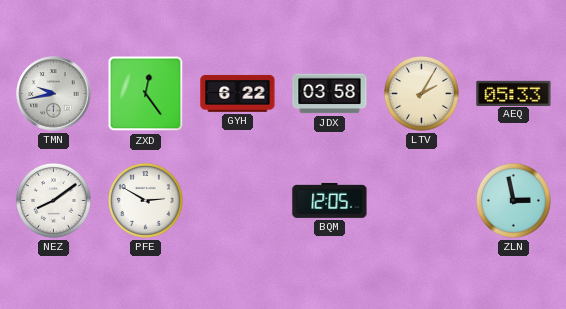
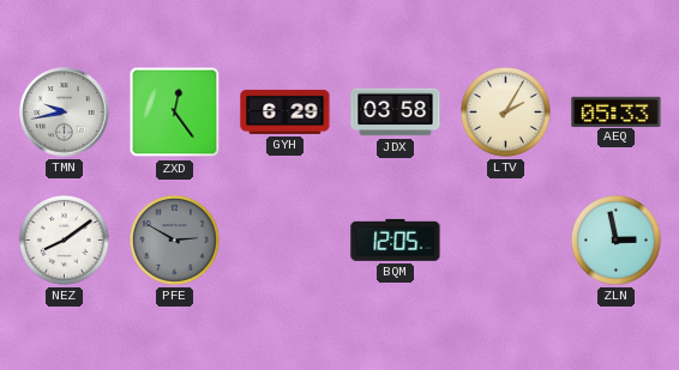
GYH: 6:22 -> 6:29 (286, 111)
PFE dial: white -> grey (175, 241)
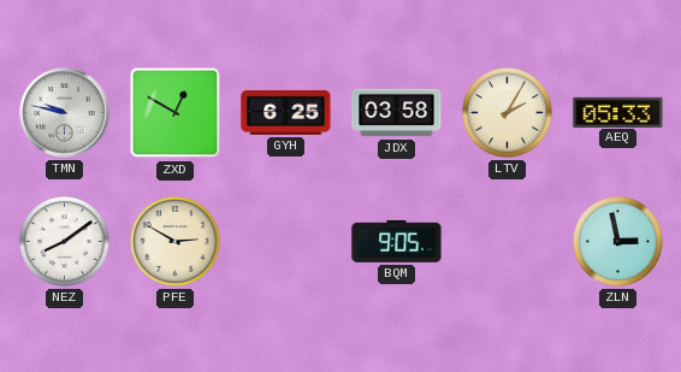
TMN: 9:43 -> 9:47 (65, 113)
ZXD: 12:24 -> 12:50 (176, 113)
GYH: 6:29 -> 6:25 (286, 112)
PFE dial: grey -> cream (176, 242)
BQM: 12:05 -> 9:05 (397, 241)
